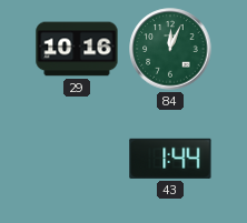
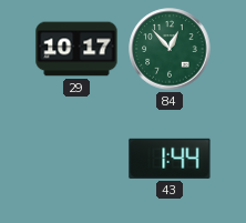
29: 10:16 -> 10:17 (76, 49)
84: 12:04 -> 12:53 (170, 49)
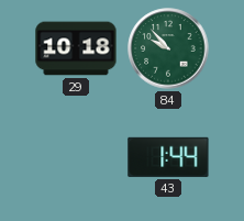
29: 10:17 -> 10:18 (76, 48)
84: 12:53 -> 9:53 (168, 48)
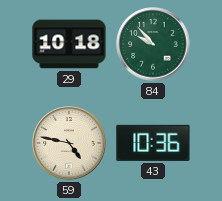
59: none -> 4:47 (69, 143)
43: 1:44 -> 10:36 (153, 143)
